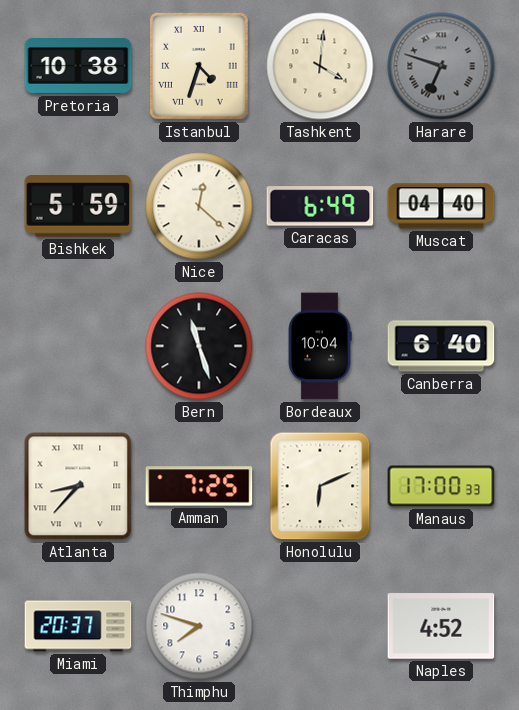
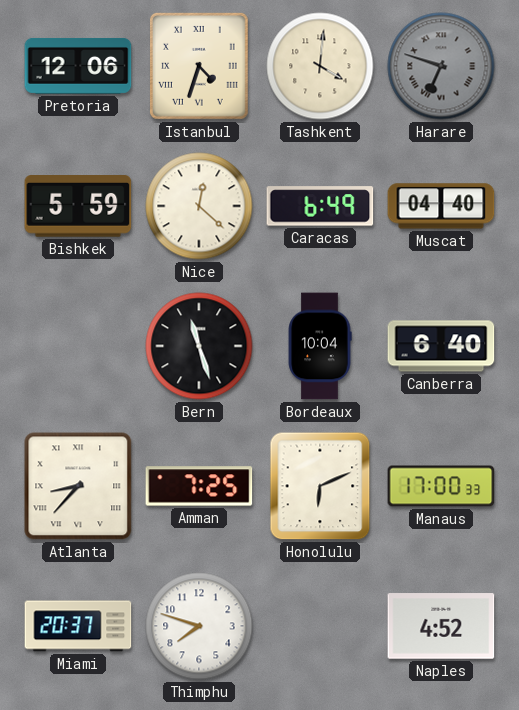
Pretoria: 10:38 -> 12:06 (78, 66)
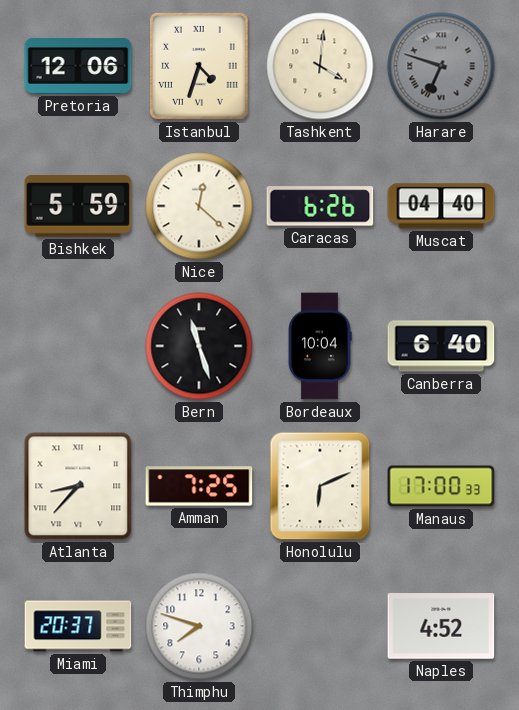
Caracas: 6:49 -> 6:26 (320, 206)
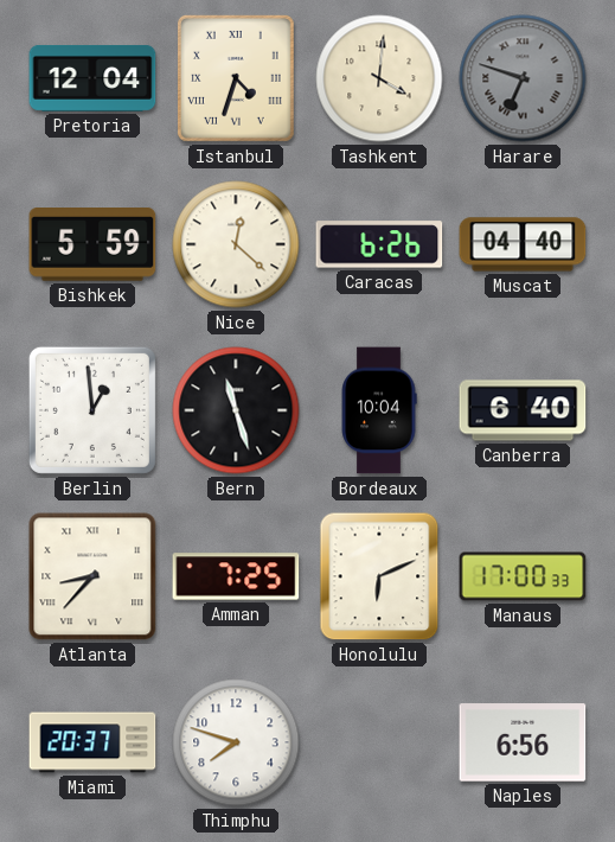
Pretoria: 12:06 -> 12:04 (92, 78)
Berlin: none -> 12:59 (92, 410)
Naples: 4:52 -> 6:56 (523, 742)
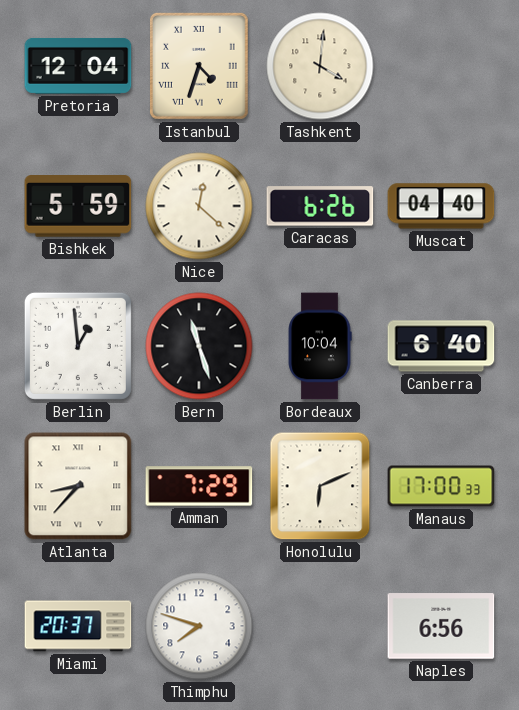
Harare: 6:48 -> none (523, 78)
Amman: 7:25 -> 7:29 (199, 486)
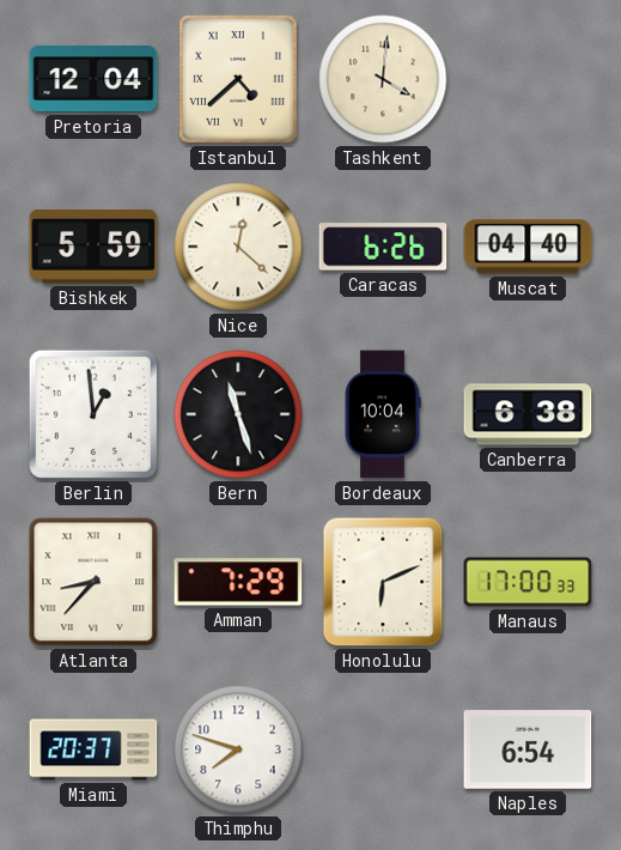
Istanbul: 4:33 -> 4:38 (238, 79)
Canberra: 6:40 -> 6:38 (528, 414)
Naples: 6:56 -> 6:54 (528, 749)
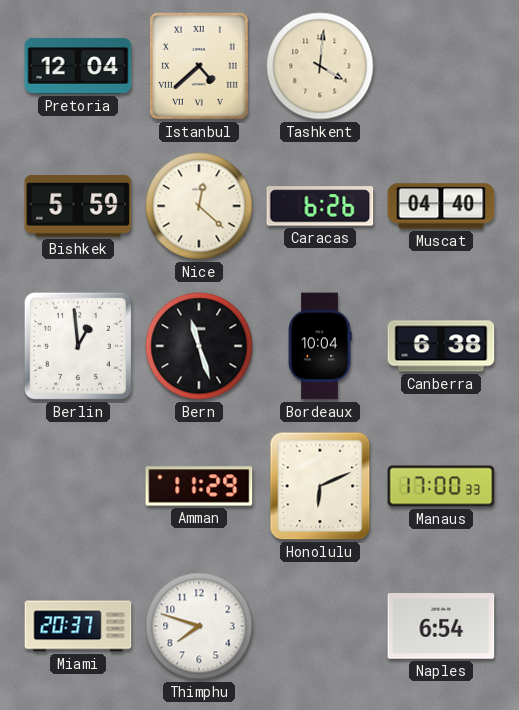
Atlanta: 8:37 -> none (93, 582)
Amman: 7:29 -> 11:29 (199, 486)
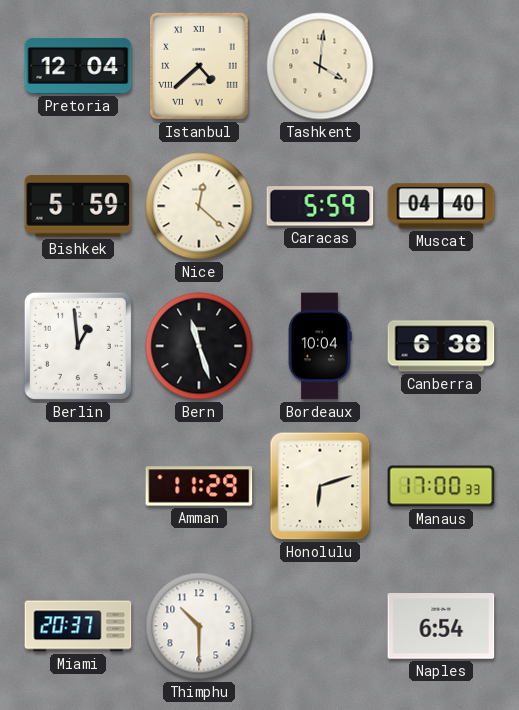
Caracas: 6:26 -> 5:59 (320, 206)
Honolulu: 6:11 -> 6:12 (320, 486)
Thimphu: 7:48 -> 10:30 (199, 626)
